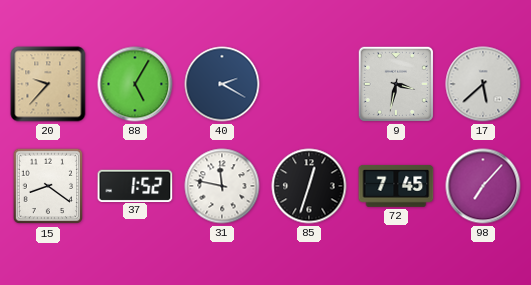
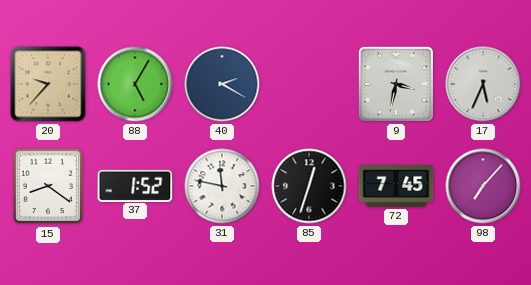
17: 5:38 -> 5:34 (483, 84)
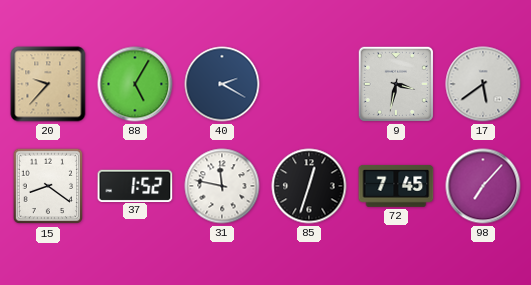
17: 5:34 -> 5:39 (483, 84)
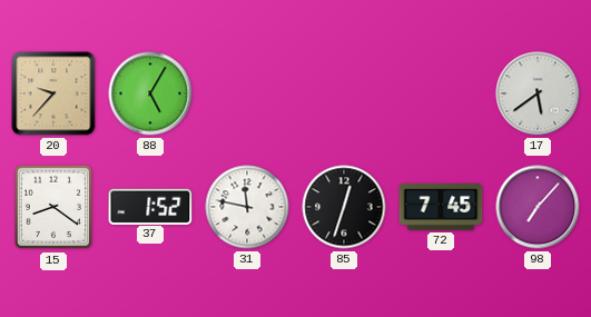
40: 2:20 -> none (222, 84)
9: 3:32 -> none (396, 84)
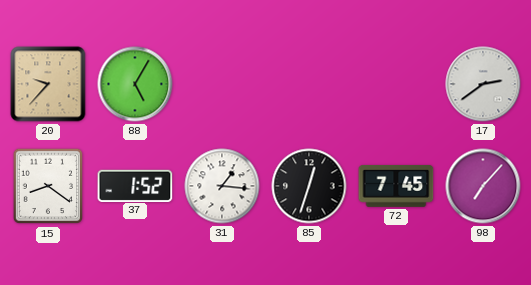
17: 5:39 -> 2:39 (483, 84)
31: 11:47 -> 1:16 (222, 186)
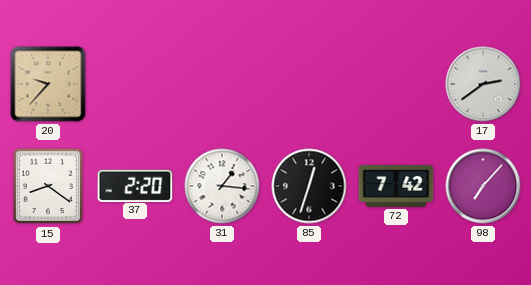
88: 5:05 -> none (135, 84)
37: 1:52 -> 2:20 (135, 185)
72: 7:45 -> 7:42 (396, 186)
